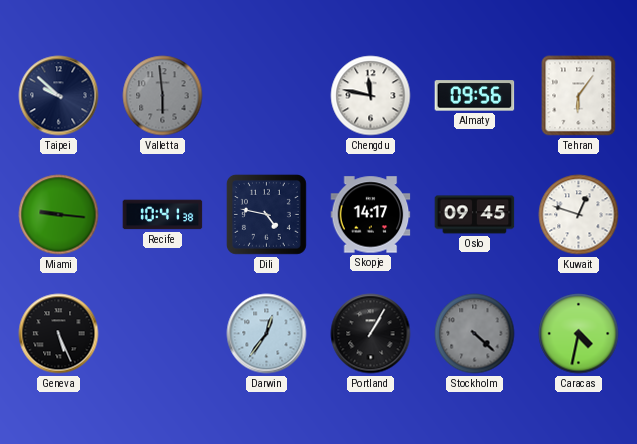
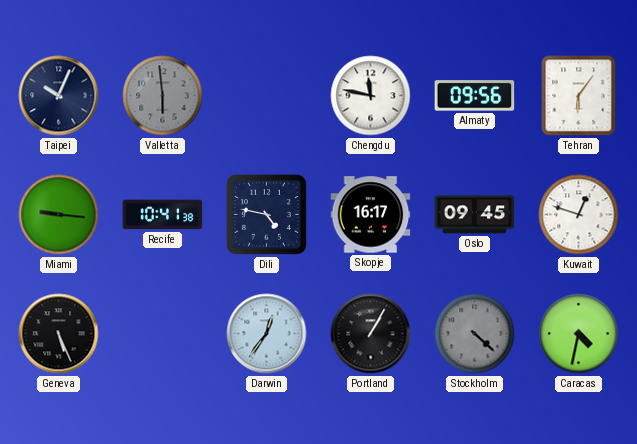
Taipei: 9:52 -> 10:04 (59, 96)
Skopje: 14:17 -> 16:17 (371, 215)
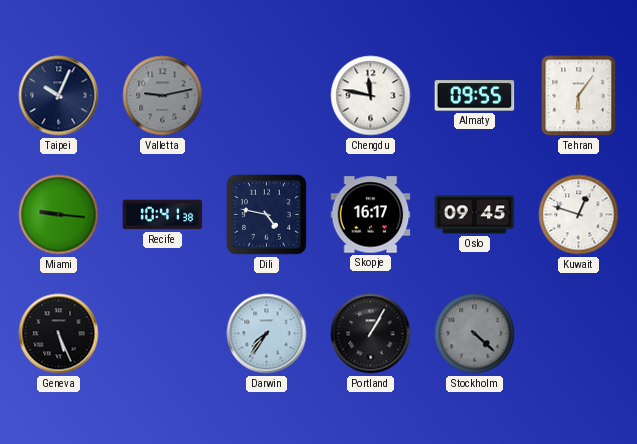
Valletta: 5:59 -> 9:13 (163, 96)
Almaty: 09:56 -> 09:55 (475, 96)
Darwin: 12:36 -> 7:36 (267, 334)
Caracas: 4:32 -> none (579, 334)
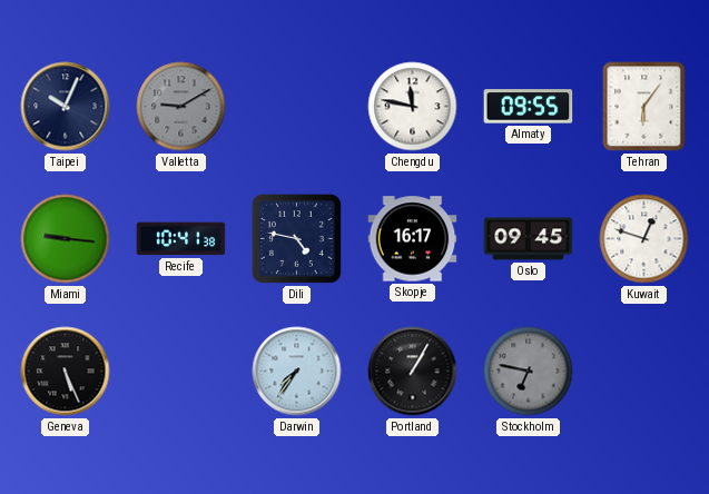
Valletta: 9:13 -> 9:10 (181, 107)
Stockholm: 4:22 -> 6:47 (529, 372)
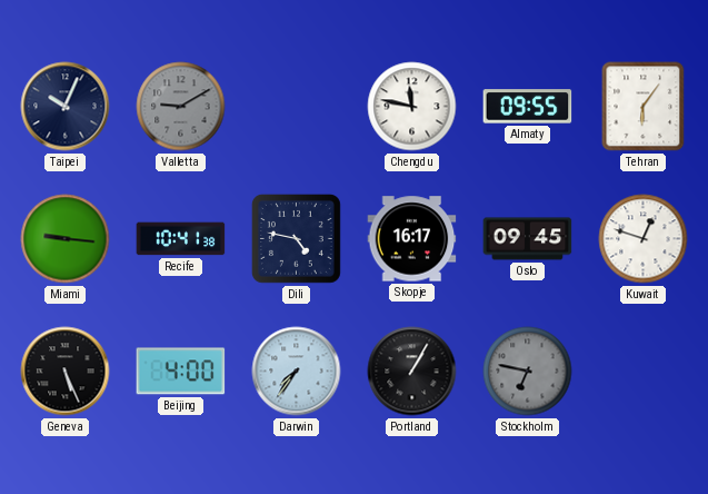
Beijing: none -> 4:00 (181, 372)
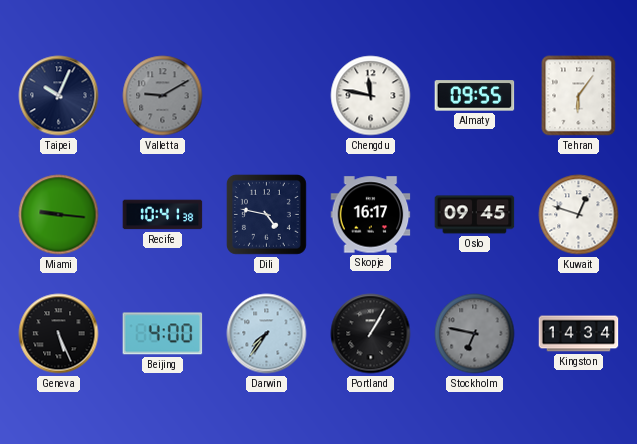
Kingston: none -> 14:34 (579, 334)
